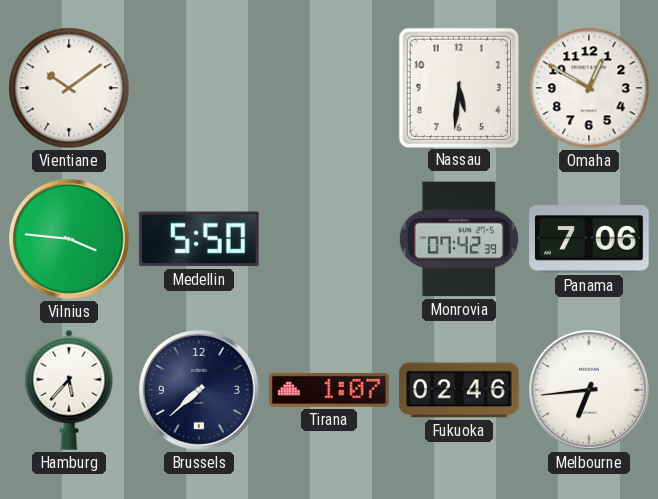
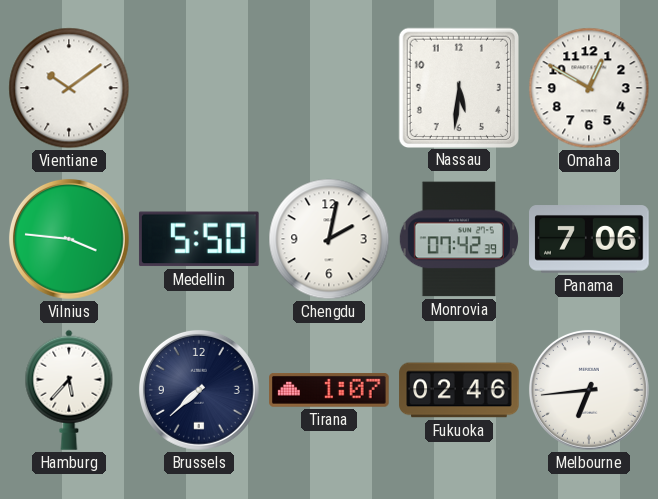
Chengdu: none -> 2:02 (329, 239)
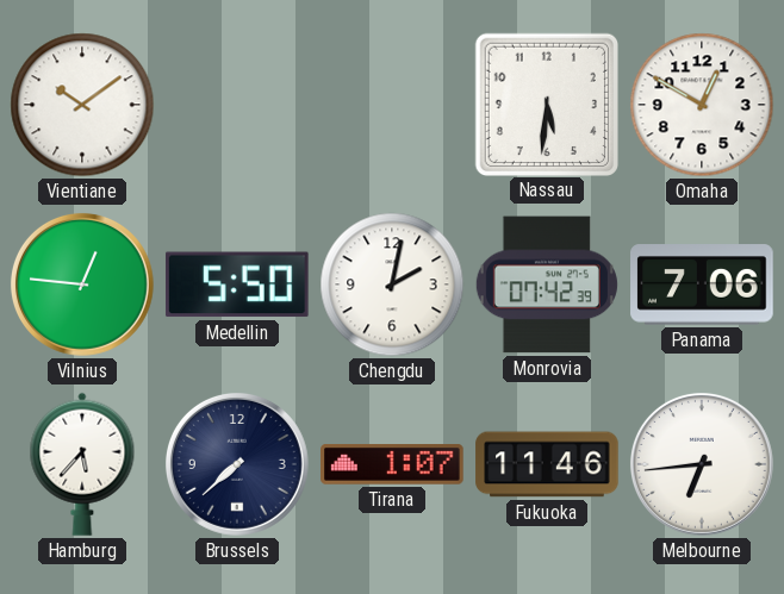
Vilnius: 3:46 -> 12:46 (82, 285)
Fukuoka: 02:46 -> 11:46 (547, 464)
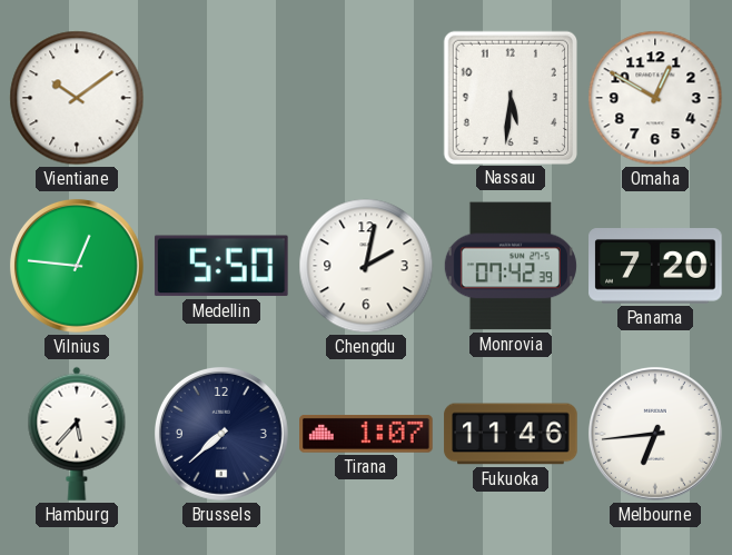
Panama: 7:06 -> 7:20 (655, 266)
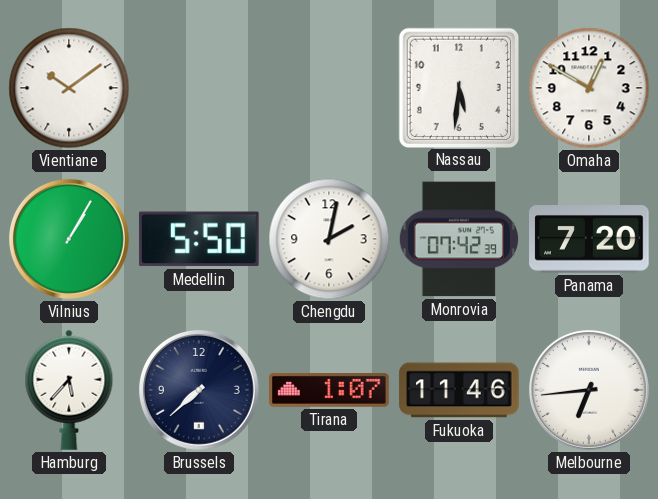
Vilnius: 12:46 -> 1:05 (69, 239)
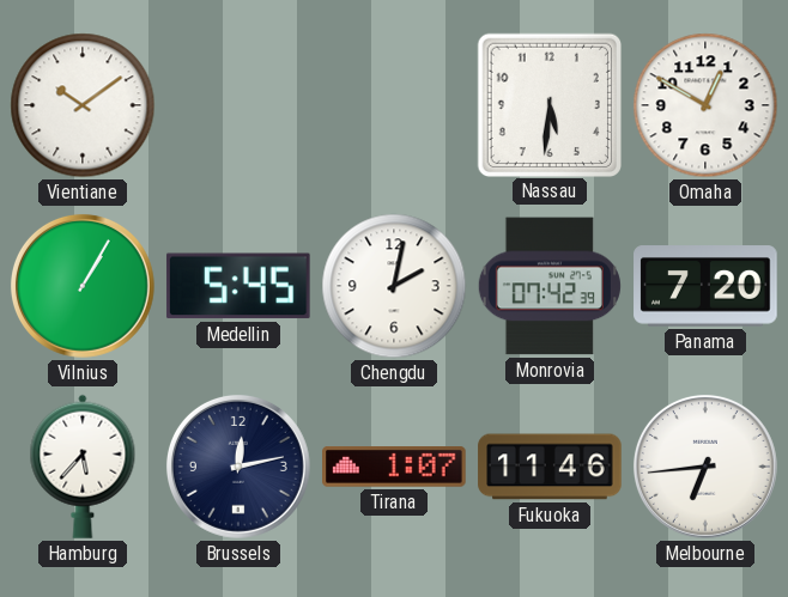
Medellin: 5:50 -> 5:45 (238, 286)
Brussels: 7:38 -> 12:13 (238, 467)
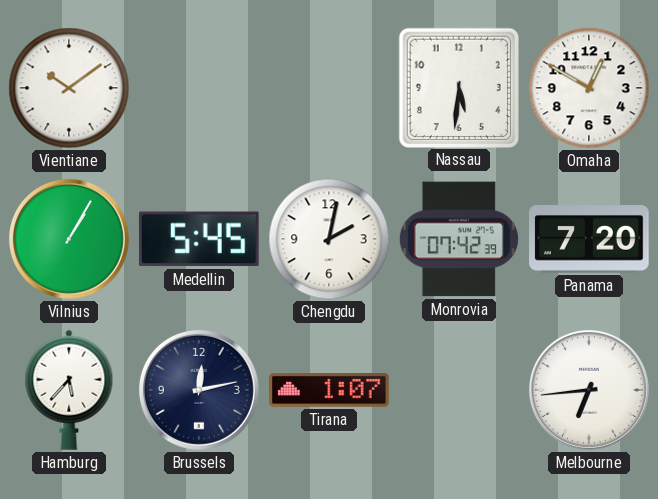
Fukuoka: 11:46 -> none (550, 467)
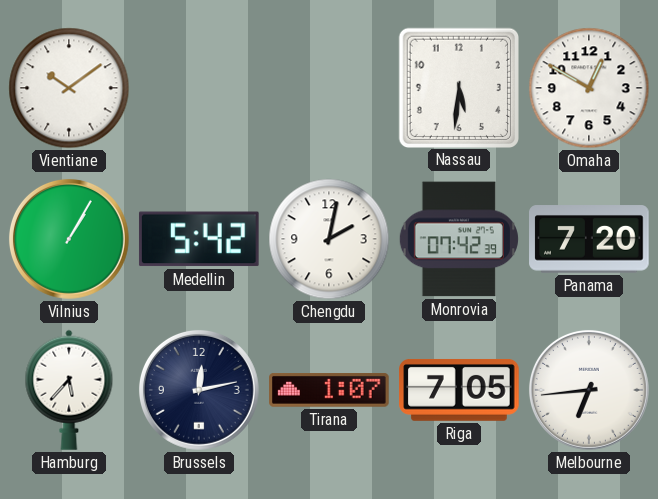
Medellin: 5:45 -> 5:42 (199, 239)
Riga: none -> 7:05 (459, 390)
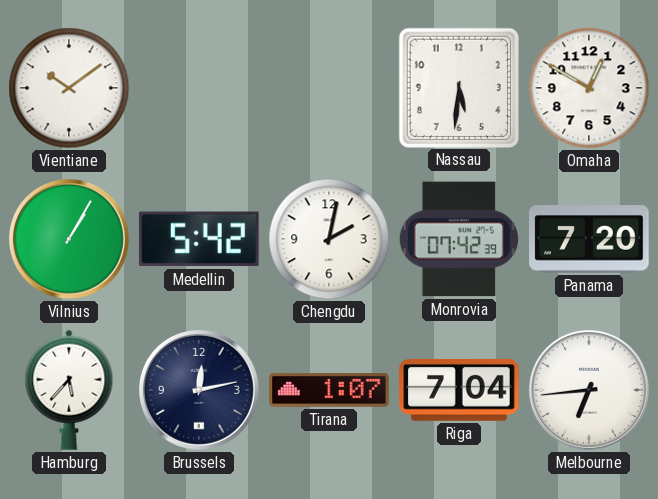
Riga: 7:05 -> 7:04 (459, 390)
